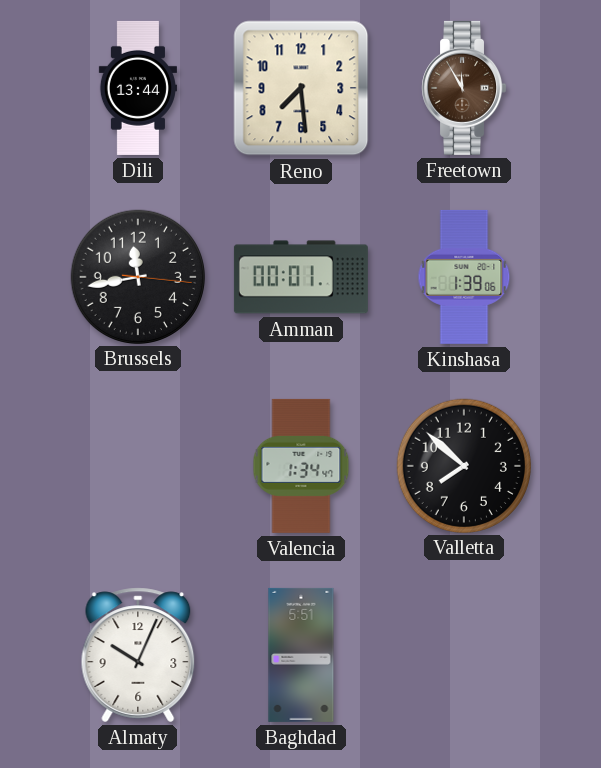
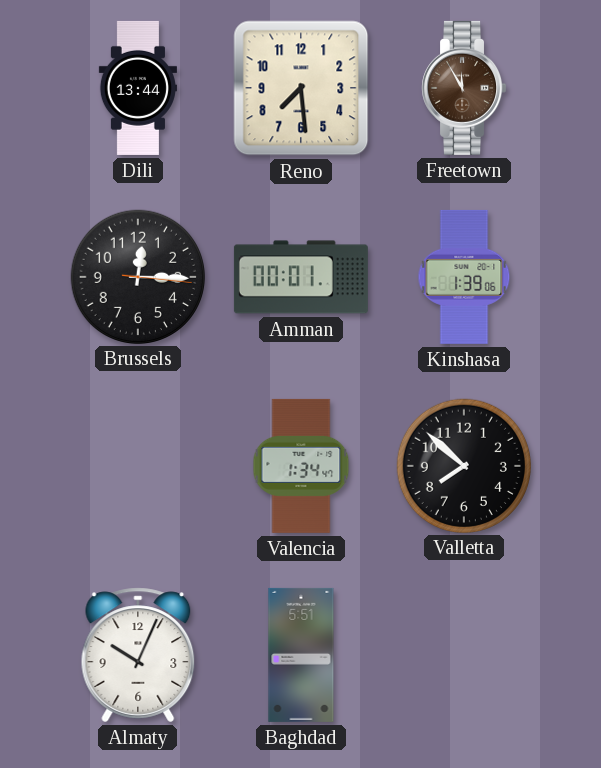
Brussels: 11:43 -> 12:15 (137, 276)
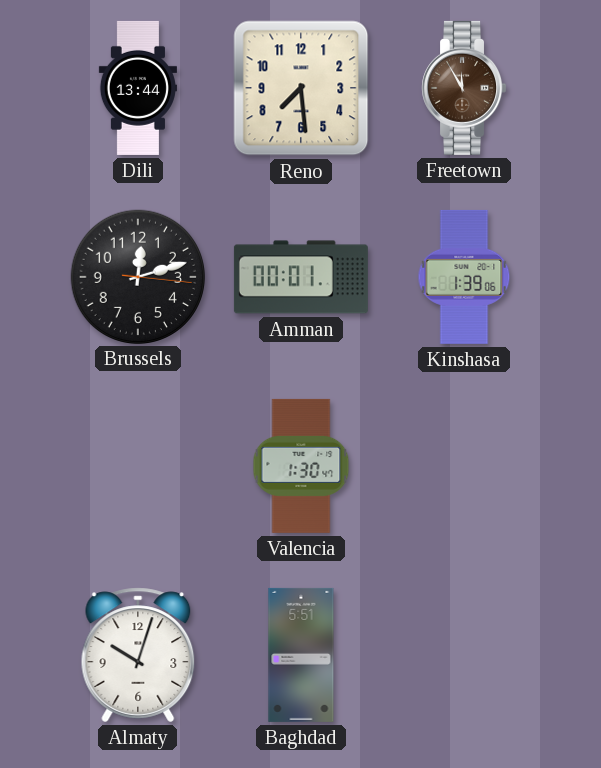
Brussels: 12:15 -> 12:12 (137, 276)
Valencia: 1:34 -> 1:30 (301, 466)
Valletta: 7:52 -> none (463, 465)
Almaty: 10:04 -> 10:03 (138, 655)
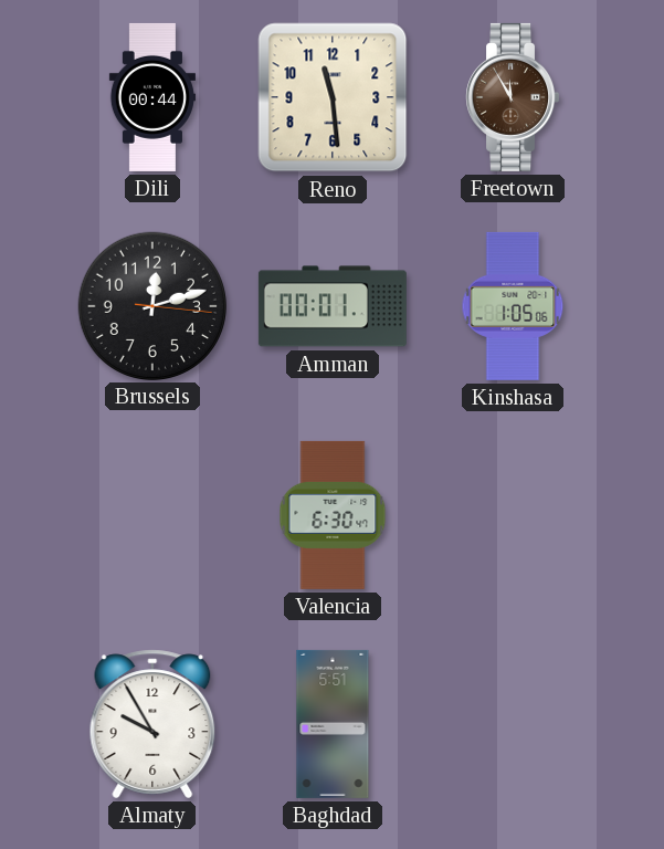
Dili: 13:44 -> 00:44 (152, 97)
Reno: 7:29 -> 11:29 (333, 97)
Kinshasa: 1:39 -> 1:05 (513, 306)
Valencia: 1:30 -> 6:30 (333, 515)
Almaty: 10:03 -> 9:55 (152, 724)
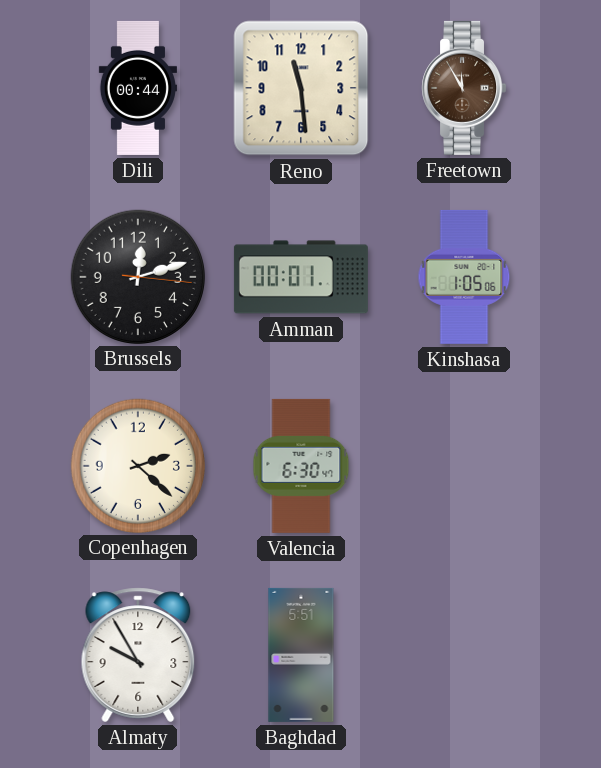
Copenhagen: none -> 2:22 (137, 465)
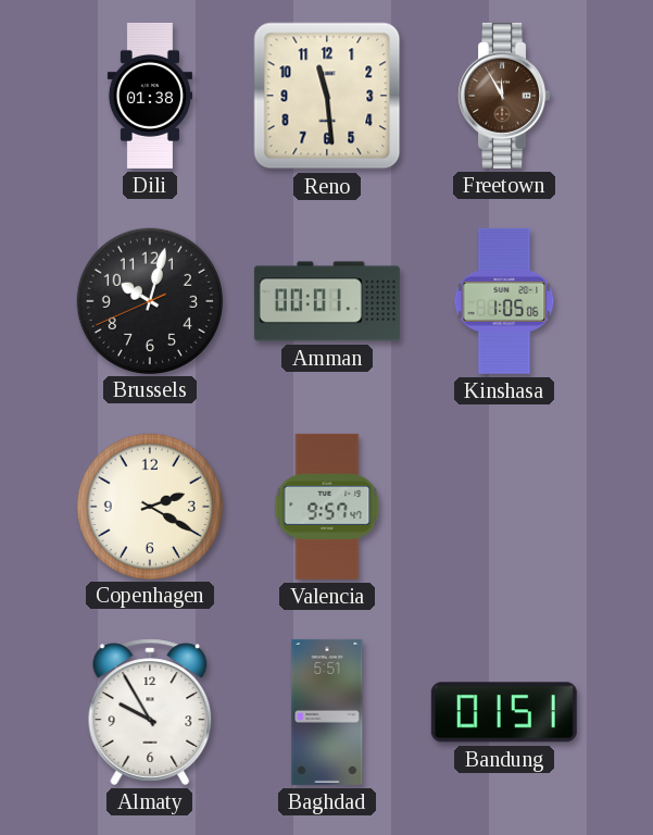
Dili: 00:44 -> 01:38 (150, 96)
Brussels: 12:12 -> 10:02 (149, 300)
Copenhagen: 2:22 -> 2:20 (149, 506)
Valencia: 6:30 -> 9:57 (327, 507)
Bandung: none -> 01:51 (504, 712)
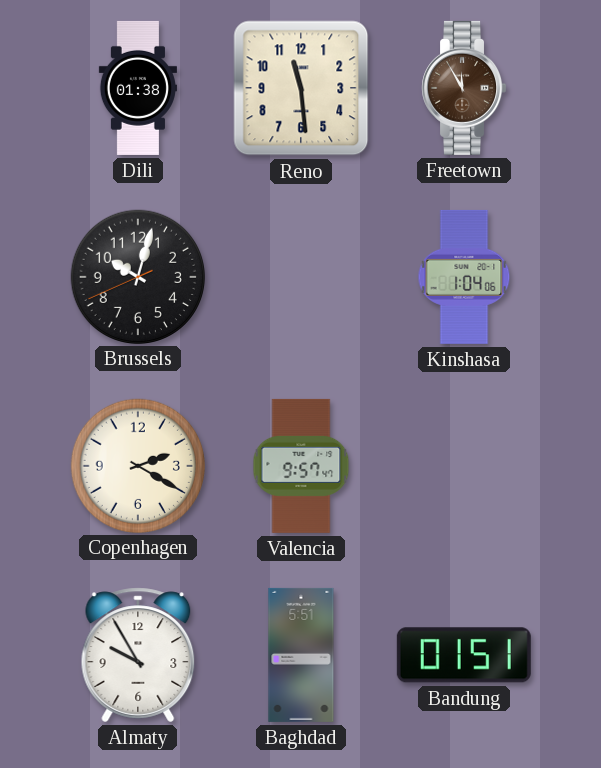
Amman: 00:01 -> none (327, 301)
Kinshasa: 1:05 -> 1:04 (464, 277)
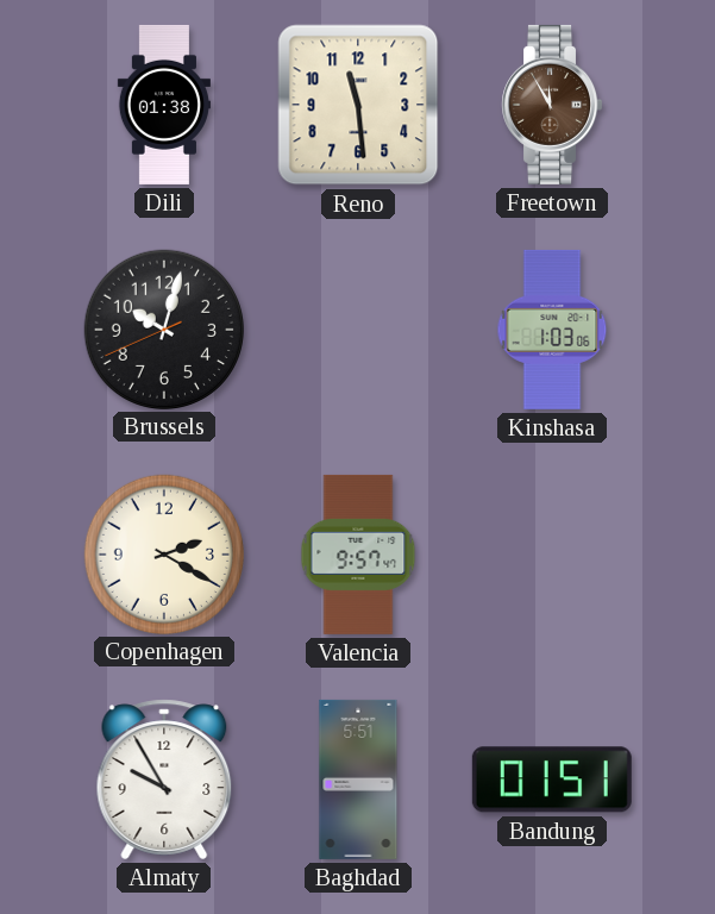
Kinshasa: 1:04 -> 1:03 (552, 330)
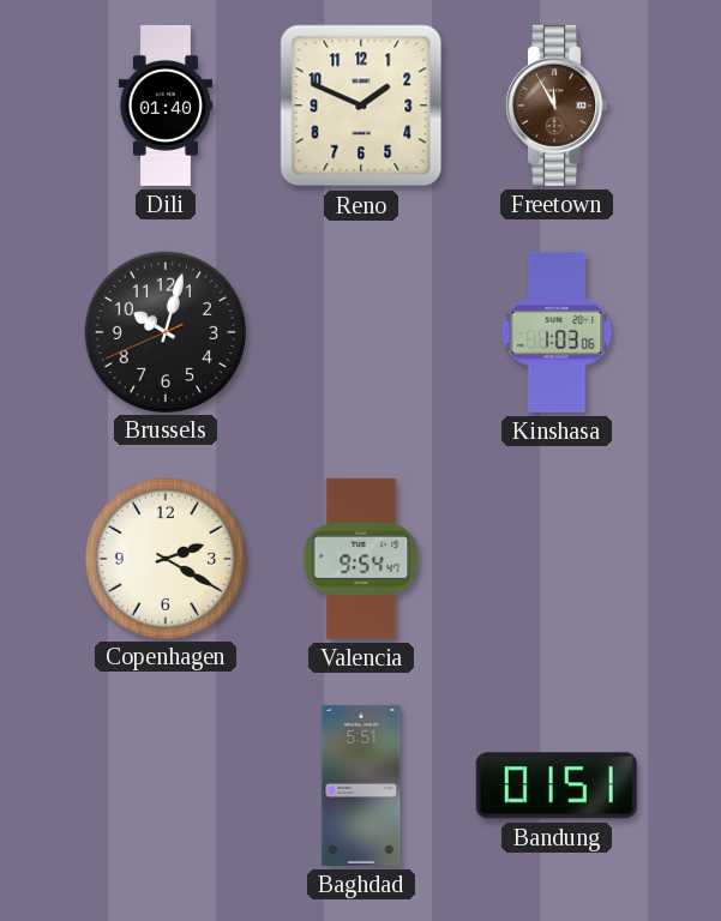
Dili: 01:38 -> 01:40 (166, 106)
Reno: 11:29 -> 1:49 (361, 106)
Valencia: 9:57 -> 9:54 (361, 559)
Almaty: 9:55 -> none (164, 780)
